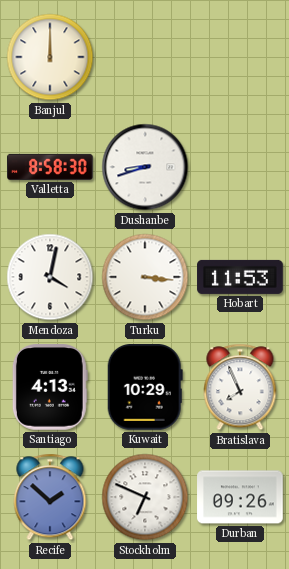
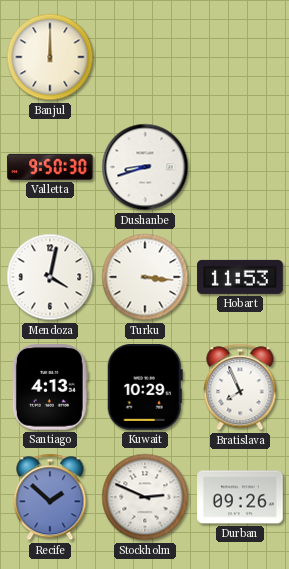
Valletta: 8:58 -> 9:50 (50, 167)
Stockholm: 6:49 -> 2:49 (145, 497)
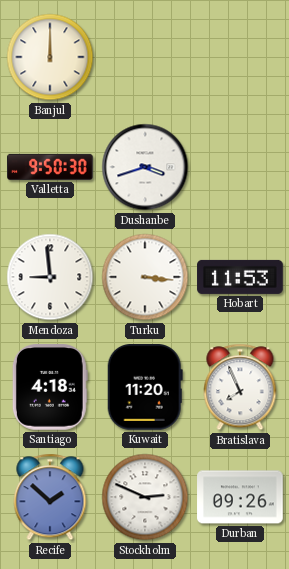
Dushanbe: 8:42 -> 3:42 (145, 167)
Mendoza: 4:02 -> 8:59 (50, 277)
Santiago: 4:13 -> 4:18 (50, 388)
Kuwait: 10:29 -> 11:20 (145, 388)
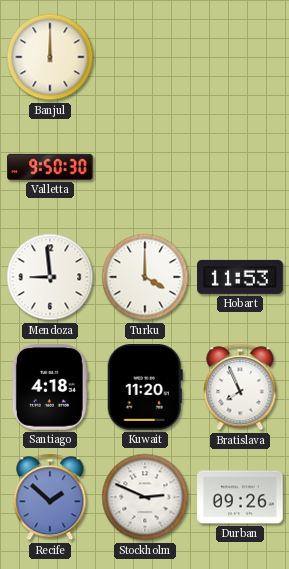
Dushanbe: 3:42 -> none (145, 167)
Turku: 3:16 -> 4:00 (145, 277)
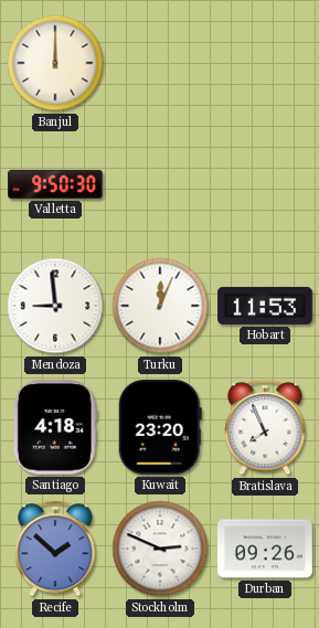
Turku: 4:00 -> 12:04 (160, 306)
Kuwait: 11:20 -> 23:20 (160, 428)
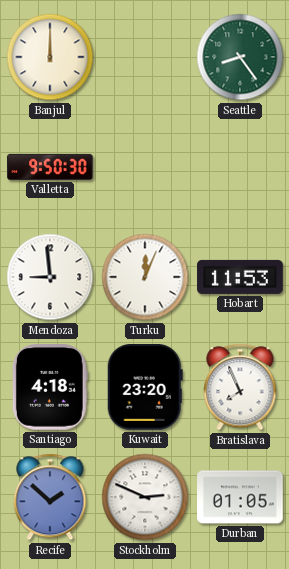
Seattle: none -> 8:24 (240, 57)
Durban: 09:26 -> 01:05 (240, 497)
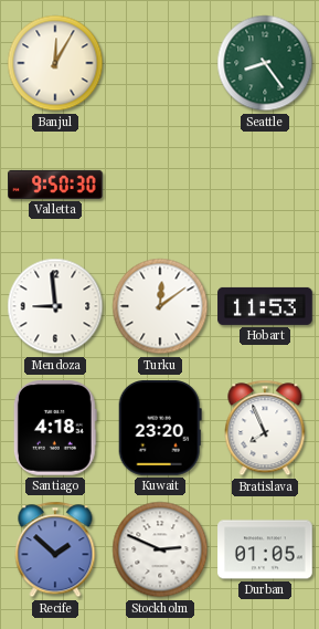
Banjul: 12:00 -> 12:05 (55, 63)
Turku: 12:04 -> 12:09 (160, 306)
